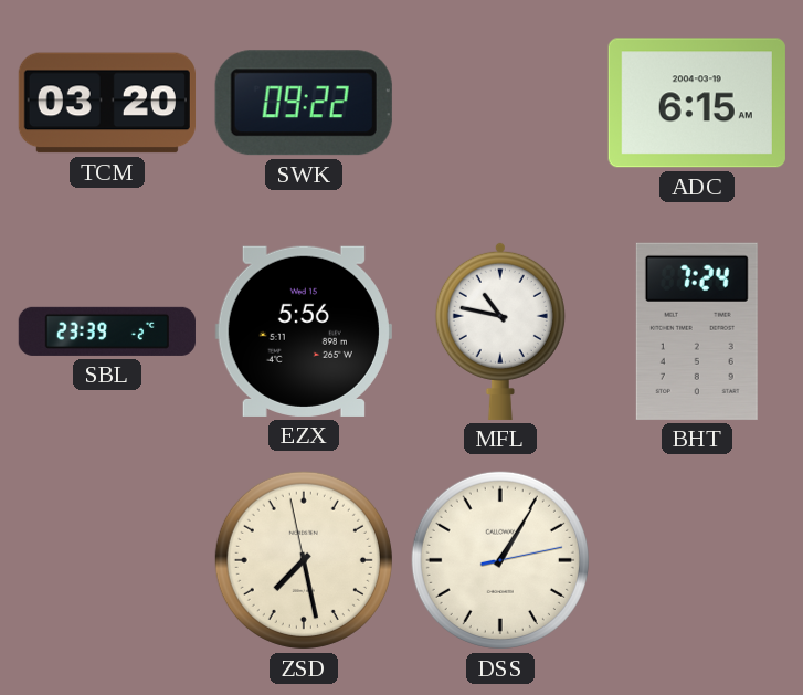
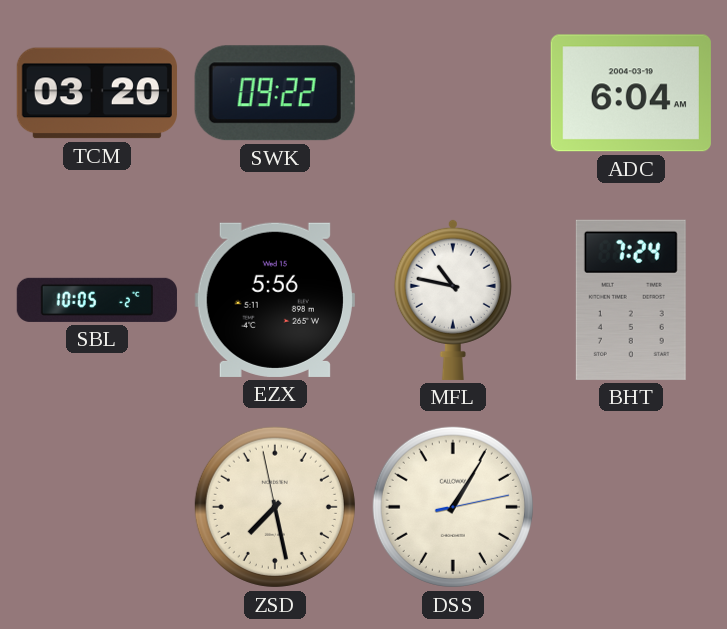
ADC: 6:15 -> 6:04 (631, 93)
SBL: 23:39 -> 10:05 (97, 300)
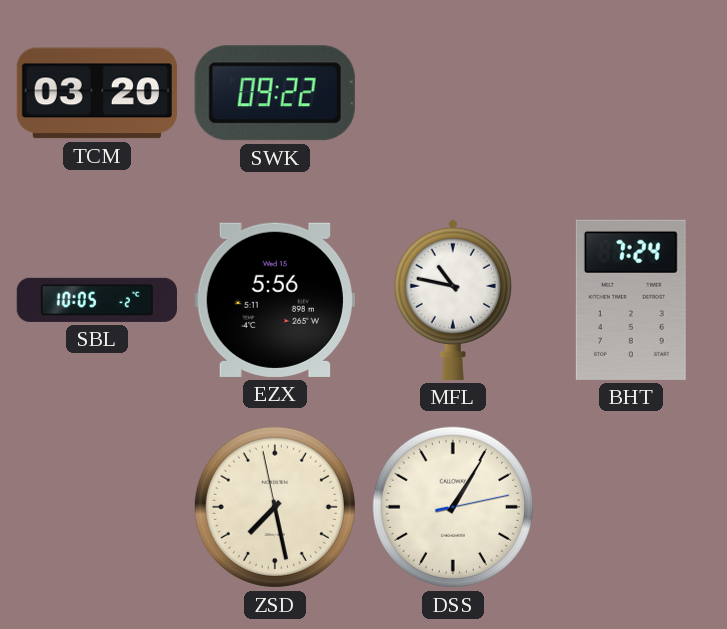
ADC: 6:04 -> none (631, 93)
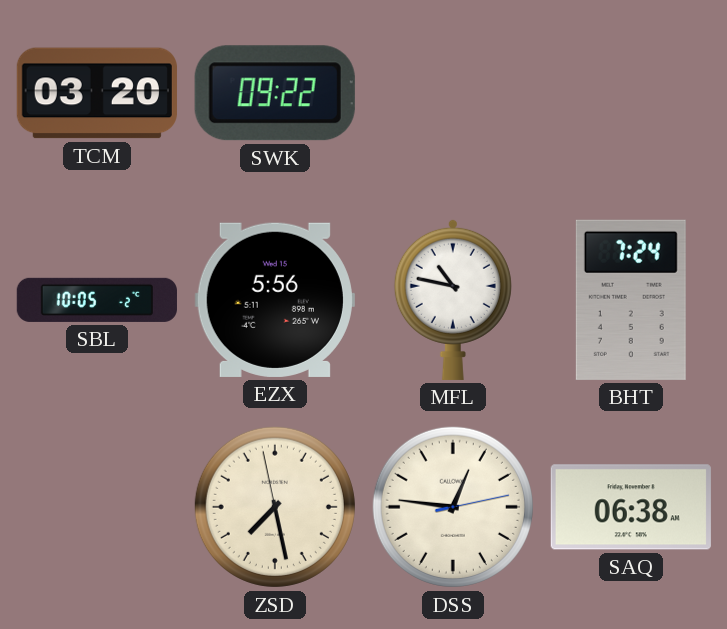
DSS: 1:05 -> 12:46 (453, 507)
SAQ: none -> 06:38 (631, 507)
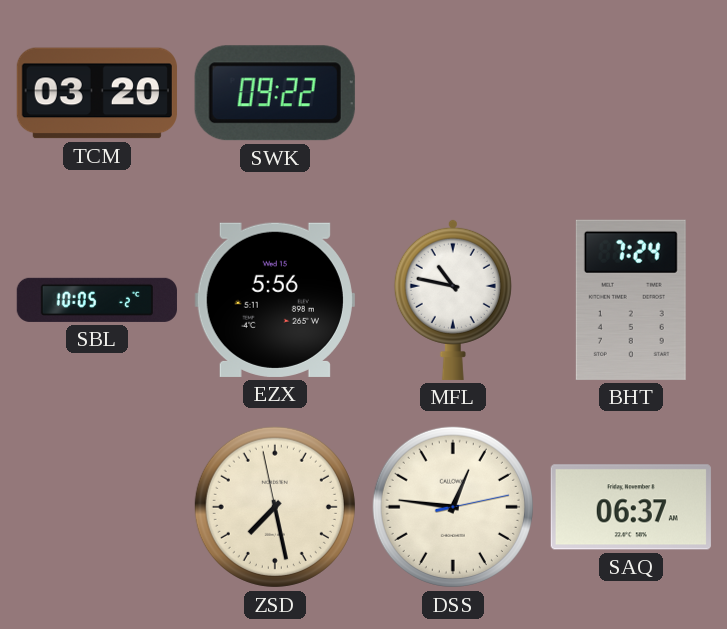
SAQ: 06:38 -> 06:37 (631, 507)
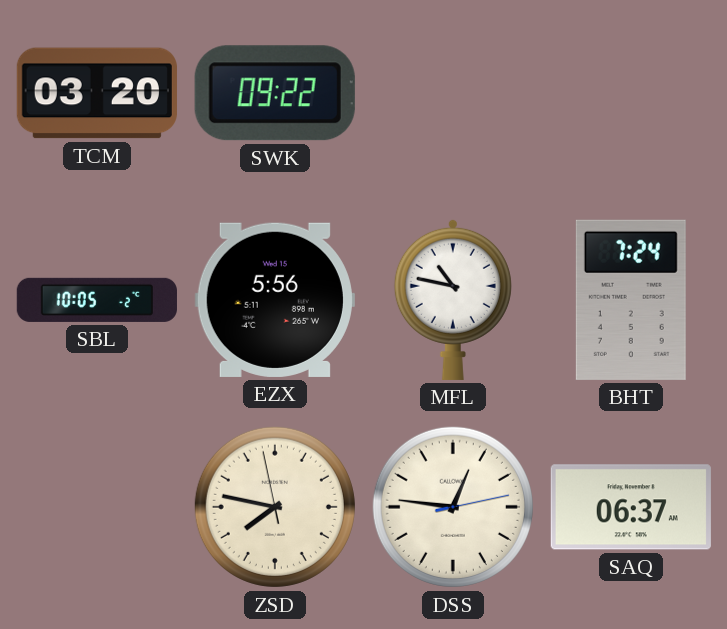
ZSD: 7:27 -> 7:46 (275, 507)
